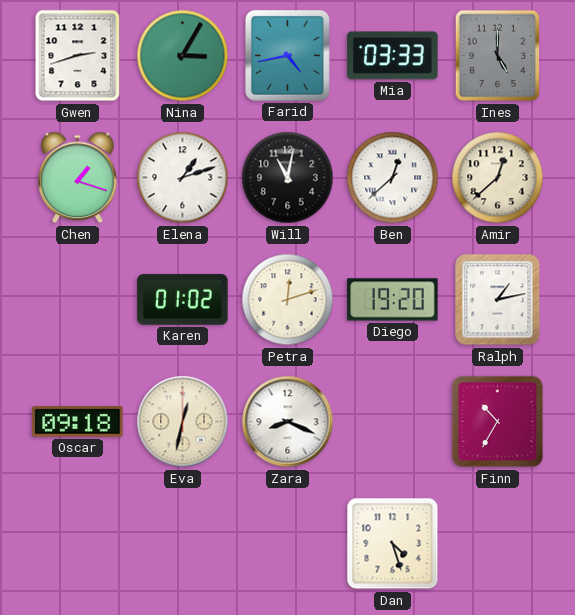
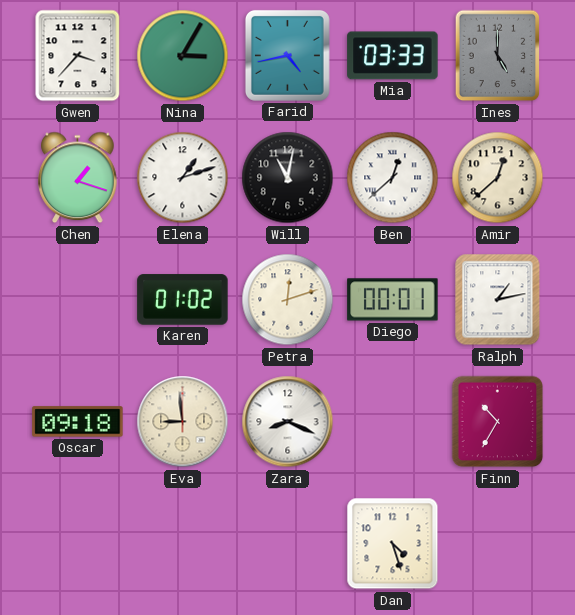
Gwen: 2:42 -> 3:37 (78, 56)
Diego: 19:20 -> 00:01 (393, 300)
Eva: 12:32 -> 8:59 (183, 422)
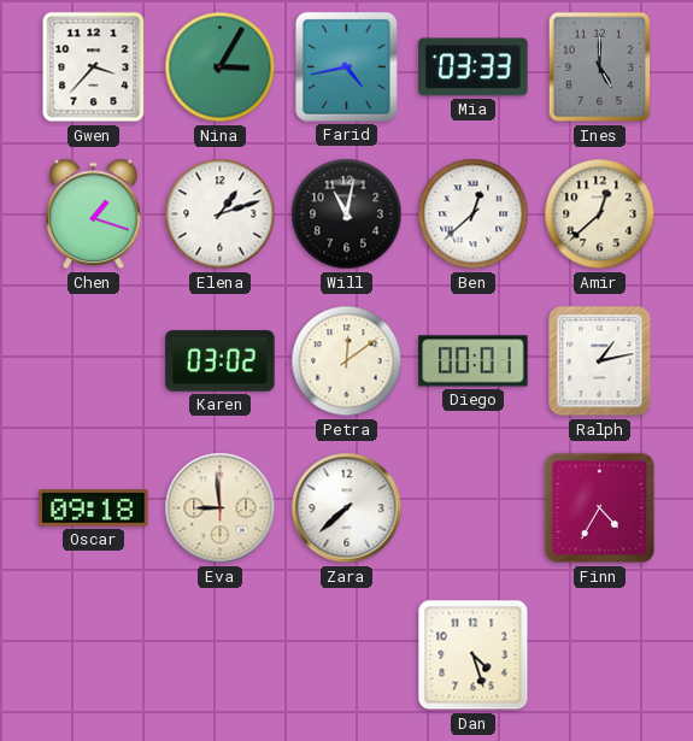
Karen: 01:02 -> 03:02 (221, 361)
Petra: 12:12 -> 12:09 (347, 361)
Zara: 8:19 -> 7:38 (347, 508)
Finn: 10:35 -> 4:35 (600, 508)
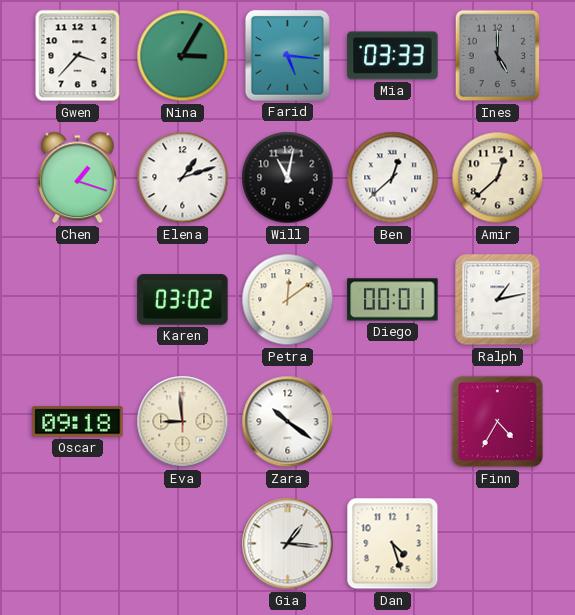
Farid: 4:43 -> 5:16 (287, 55)
Zara: 7:38 -> 10:21 (288, 422)
Gia: none -> 1:16 (288, 544)
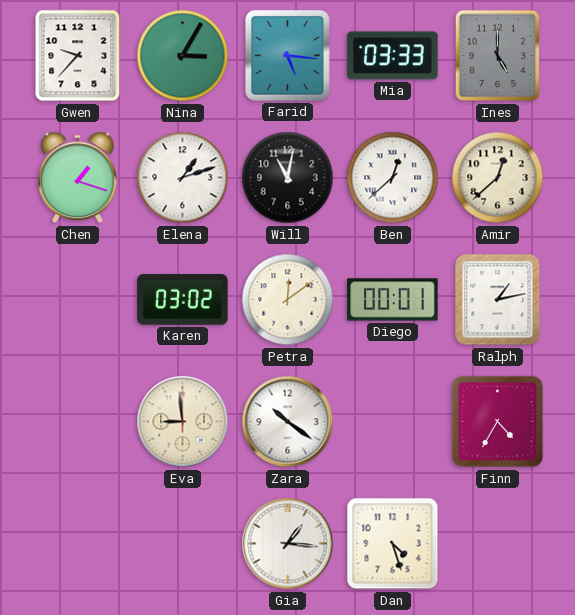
Gwen: 3:37 -> 9:37 (78, 56)
Oscar: 09:18 -> none (78, 422)
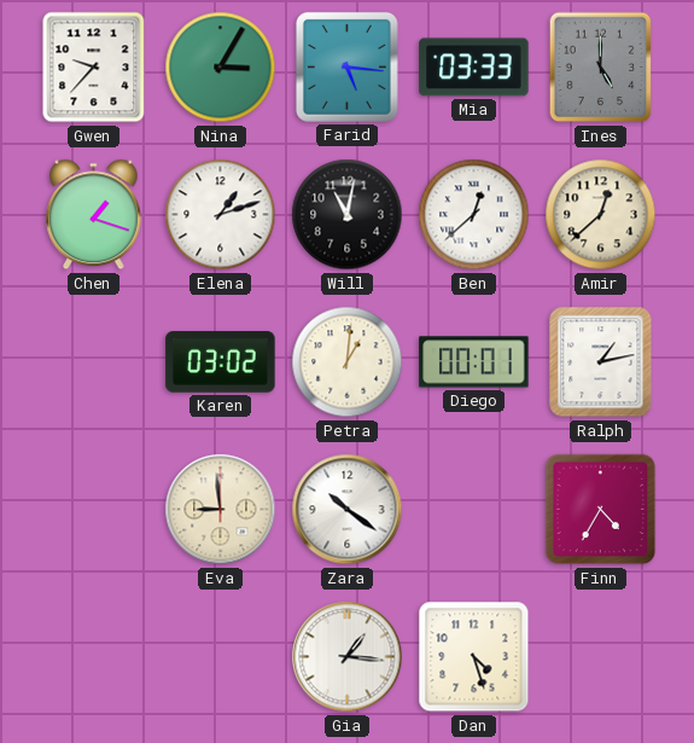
Petra: 12:09 -> 1:01 (348, 362)
